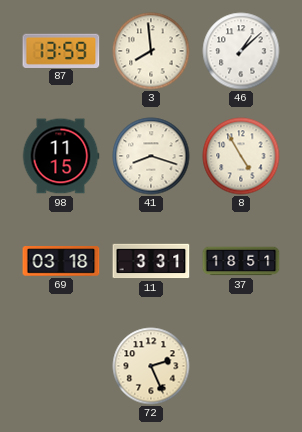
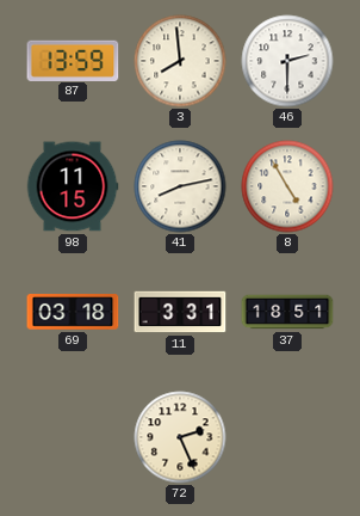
46: 1:08 -> 2:30 (287, 61)
41: 8:18 -> 8:13 (180, 186)
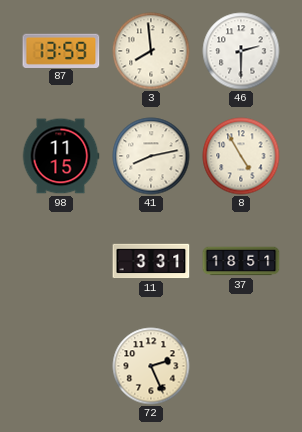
69: 03:18 -> none (73, 313)
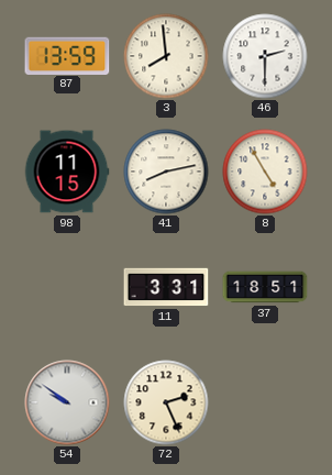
54: none -> 9:51 (67, 402)
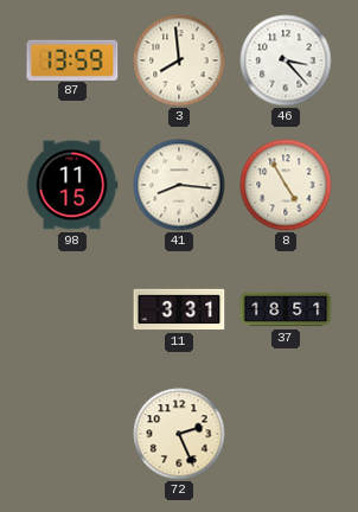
46: 2:30 -> 3:23 (286, 60)
41: 8:13 -> 8:16 (179, 185)
54: 9:51 -> none (67, 402)
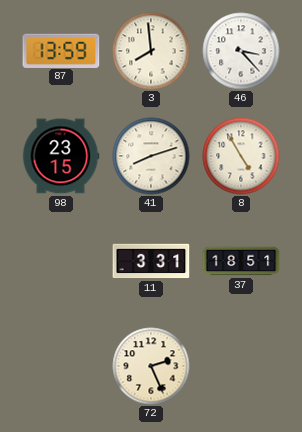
98: 11:15 -> 23:15 (61, 156)
41: 8:16 -> 8:12 (151, 156)
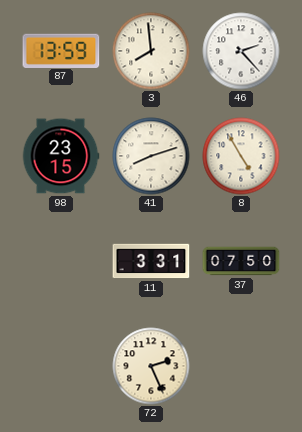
46: 3:23 -> 2:23 (241, 51)
37: 18:51 -> 07:50 (241, 261)
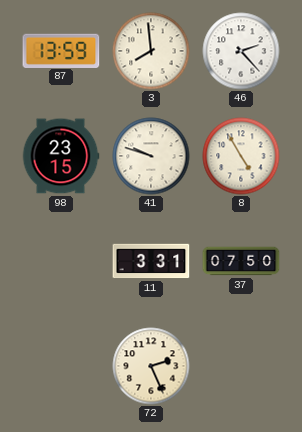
41: 8:12 -> 9:48 (151, 156)
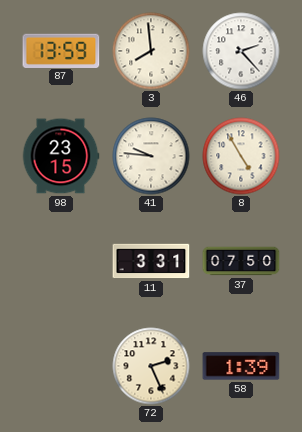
41: 9:48 -> 9:46 (151, 156)
58: none -> 1:39 (241, 366)
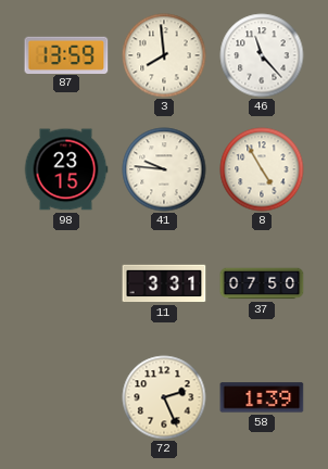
46: 2:23 -> 11:23 (262, 55)
